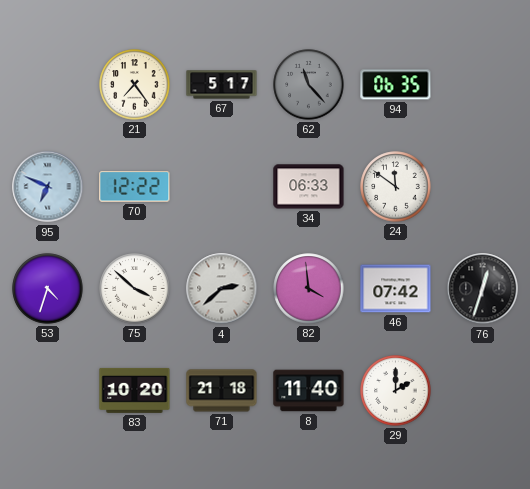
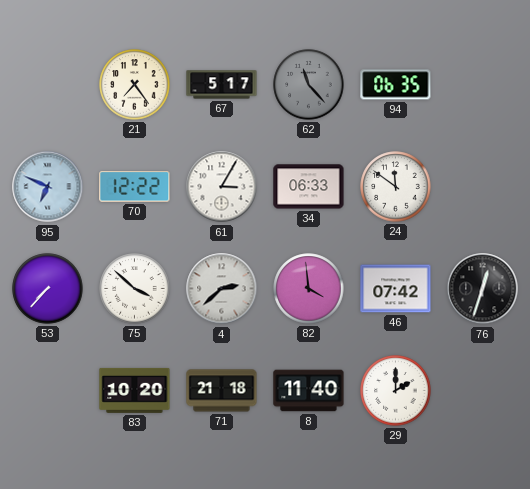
61: none -> 3:05 (222, 187)
53: 4:33 -> 7:37 (48, 289)
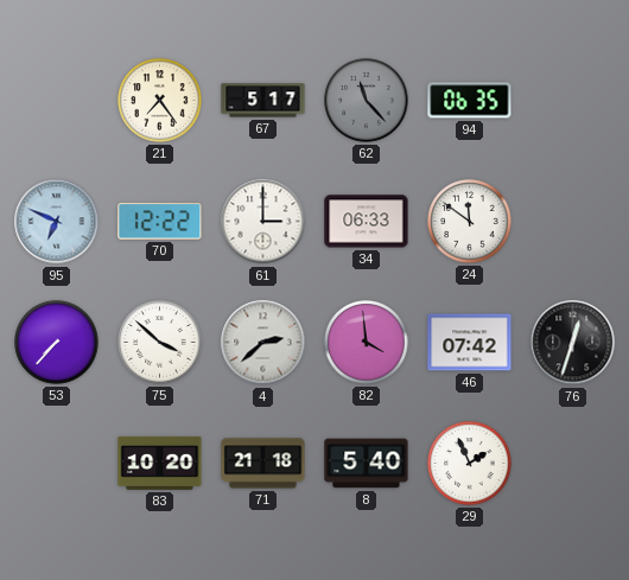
61: 3:05 -> 3:00 (263, 222)
8: 11:40 -> 5:40 (367, 464)
29: 2:00 -> 1:56 (470, 464)
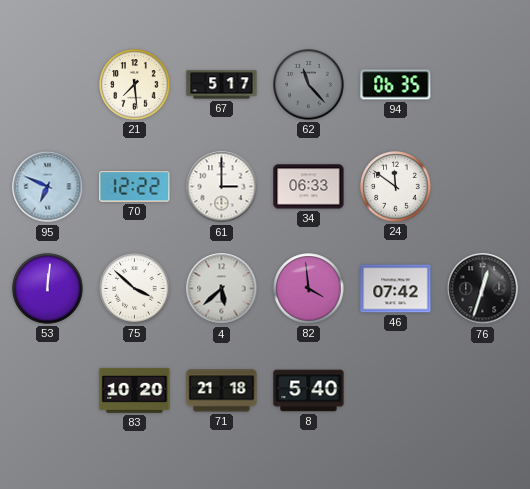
21: 7:24 -> 7:29 (135, 85)
53: 7:37 -> 12:01 (48, 289)
4: 2:38 -> 5:38 (222, 289)
29: 1:56 -> none (470, 464)
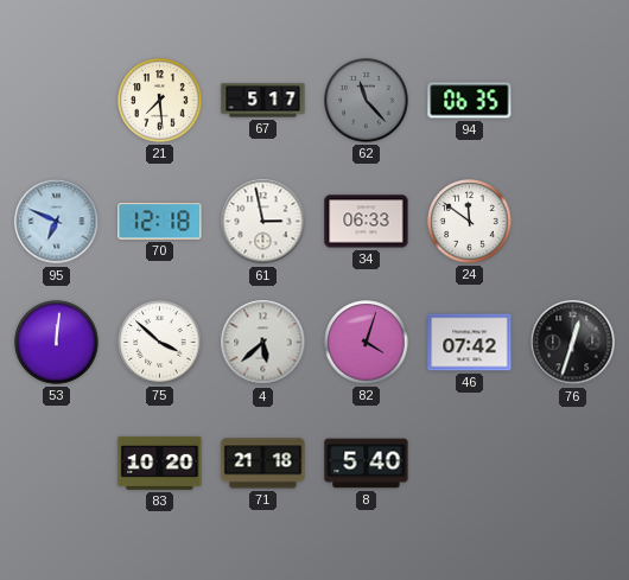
70: 12:22 -> 12:18 (160, 222)
61: 3:00 -> 2:58 (263, 222)
82: 3:59 -> 4:03 (367, 343)
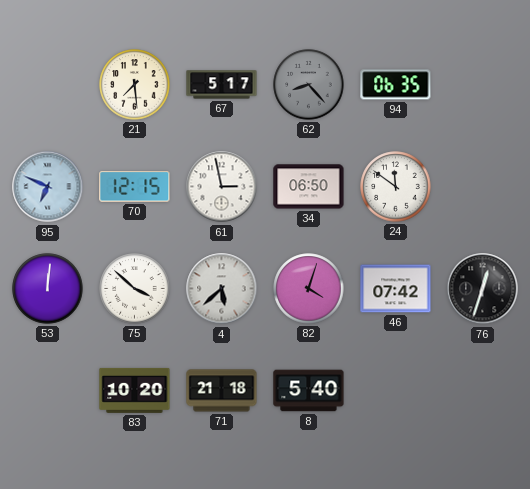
62: 11:23 -> 8:23 (309, 85)
70: 12:18 -> 12:15 (135, 187)
34: 06:33 -> 06:50 (309, 187)
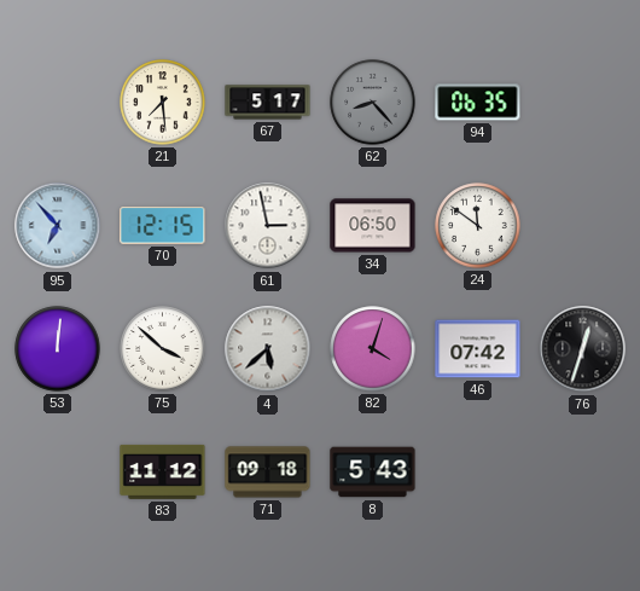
95: 6:49 -> 6:53 (58, 226)
83: 10:20 -> 11:12 (163, 471)
71: 21:18 -> 09:18 (268, 473)
8: 5:40 -> 5:43 (373, 473)
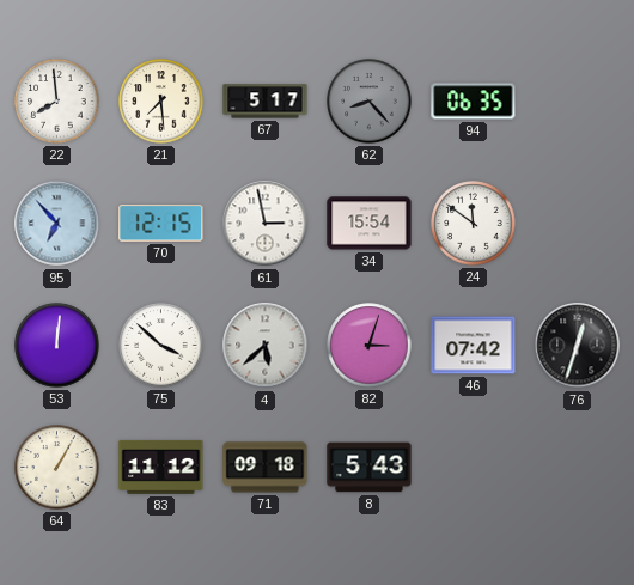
22: none -> 7:59 (57, 102)
34: 06:50 -> 15:54 (370, 224)
82: 4:03 -> 3:03 (370, 346)
64: none -> 1:05 (57, 468)
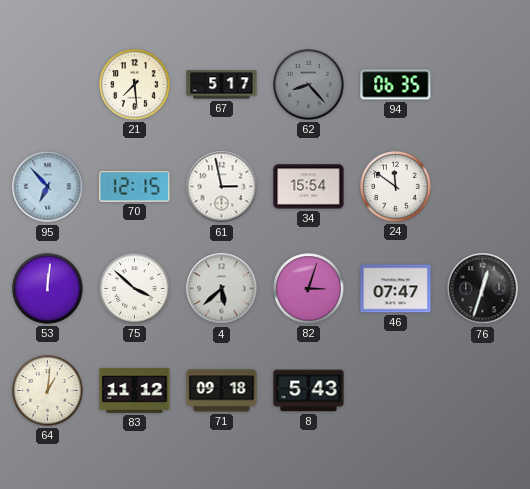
22: 7:59 -> none (57, 102)
46: 07:42 -> 07:47 (396, 289)
64: 1:05 -> 1:01 (48, 391)
